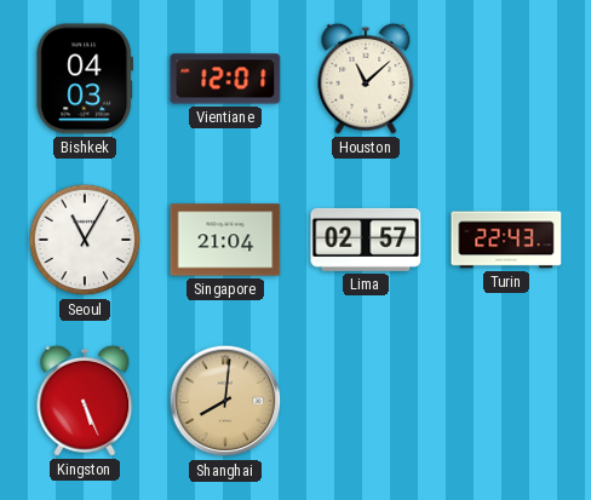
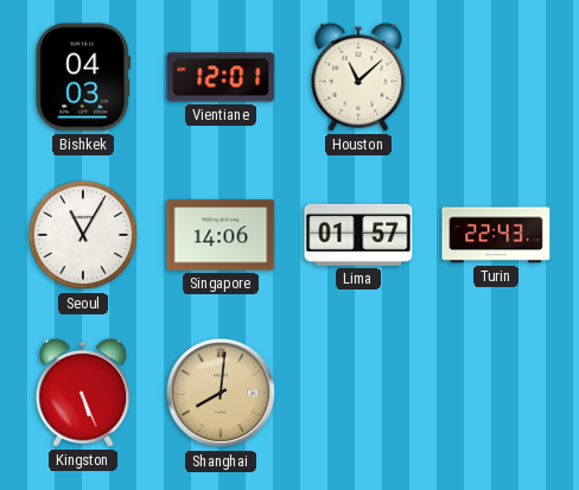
Singapore: 21:04 -> 14:06 (221, 235)
Lima: 02:57 -> 01:57 (358, 235)
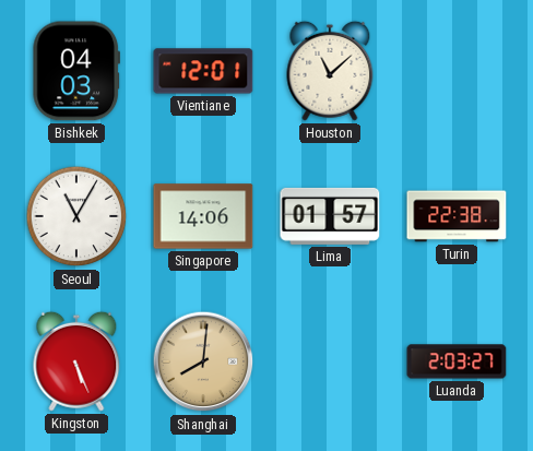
Turin: 22:43 -> 22:38 (457, 216)
Luanda: none -> 2:03 (457, 361)
